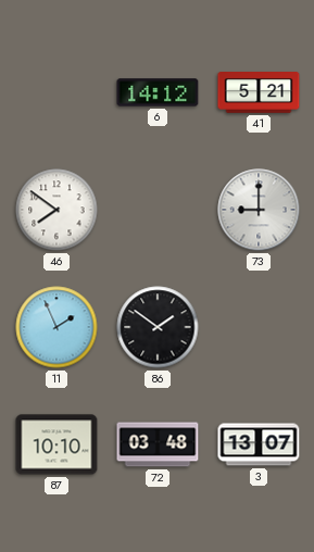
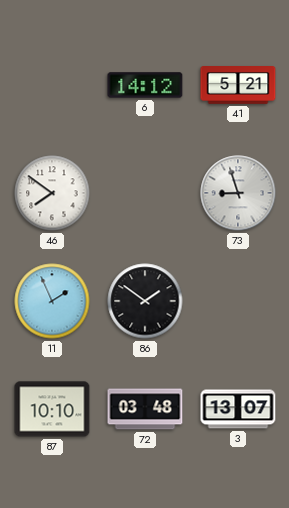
73: 9:00 -> 8:57 (238, 193)
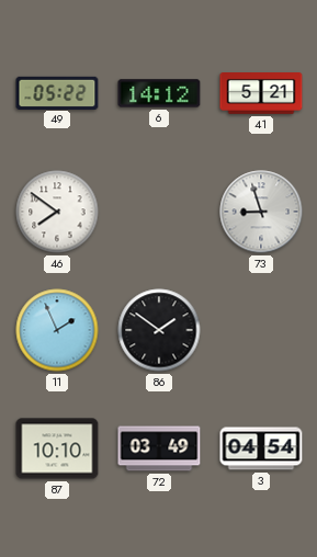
49: none -> 05:22 (57, 92)
72: 03:48 -> 03:49 (159, 448)
3: 13:07 -> 04:54 (261, 448)
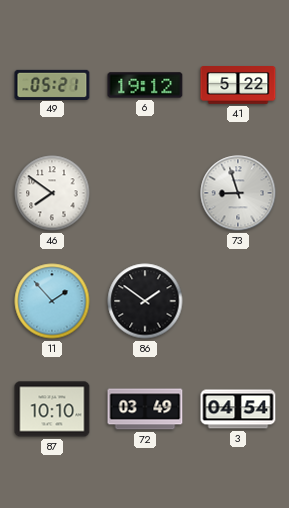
49: 05:22 -> 05:21 (52, 84)
6: 14:12 -> 19:12 (145, 85)
41: 5:21 -> 5:22 (238, 86)
11: 1:56 -> 1:53 (52, 301)
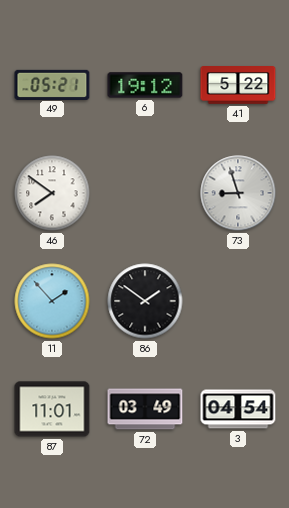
87: 10:10 -> 11:01 (52, 409)
